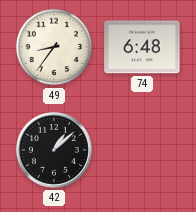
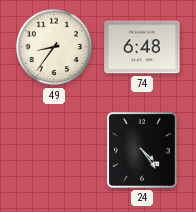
42: 1:08 -> none (54, 150)
24: none -> 4:24 (143, 151)
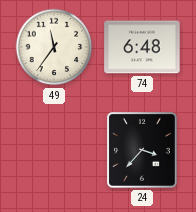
49: 8:36 -> 11:36 (54, 47)
24: 4:24 -> 3:37 (143, 151)
